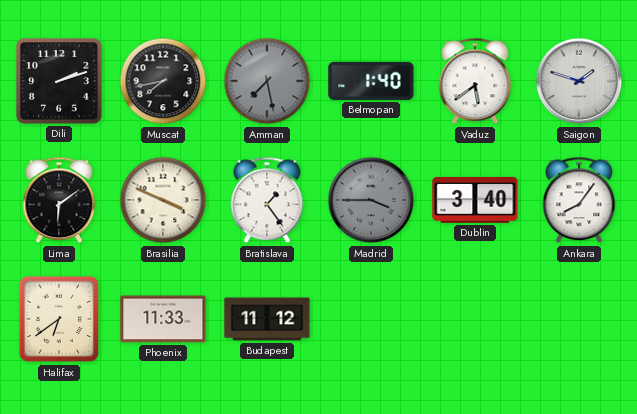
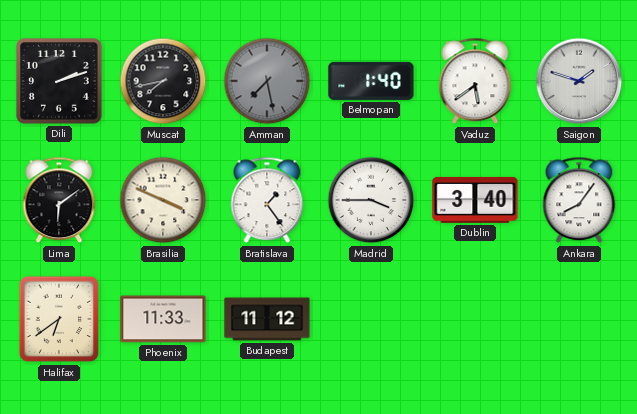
Madrid dial: grey -> white (371, 200)
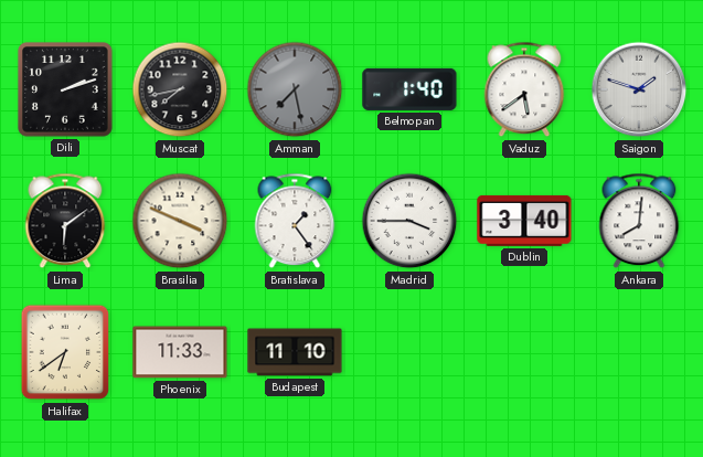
Ankara: 8:06 -> 8:01 (639, 221)
Budapest: 11:12 -> 11:10 (295, 352)
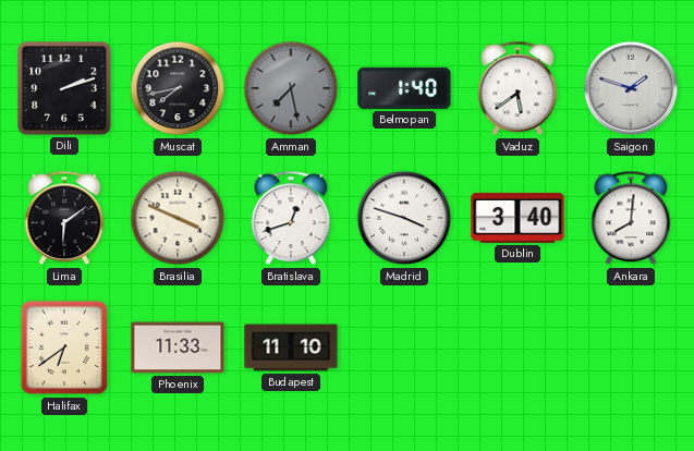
Bratislava: 1:24 -> 12:42 (291, 218)
Madrid: 3:45 -> 3:48 (404, 218)
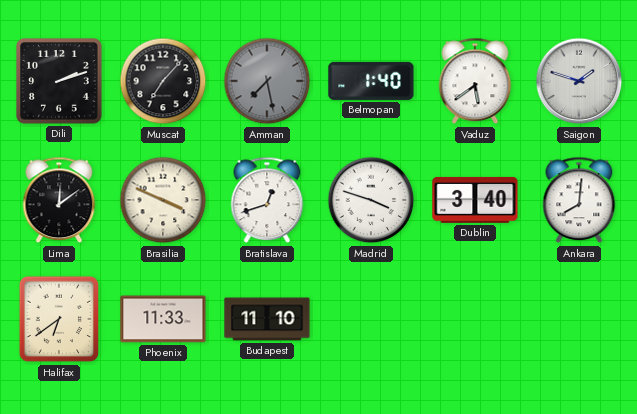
Muscat: 7:43 -> 7:07 (163, 81)
Lima: 6:09 -> 12:09 (59, 200)
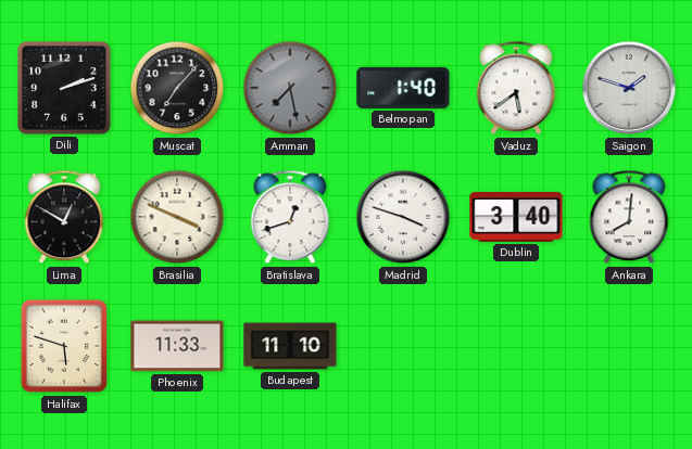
Lima: 12:09 -> 12:50 (64, 217)
Halifax: 6:39 -> 5:48 (64, 346)
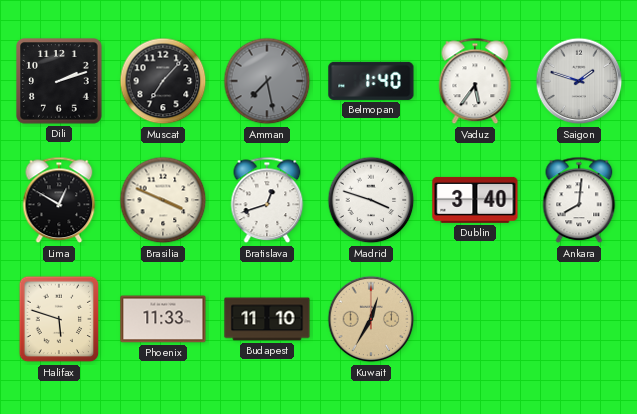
Vaduz: 5:39 -> 5:36 (475, 81)
Kuwait: none -> 12:35 (371, 319)
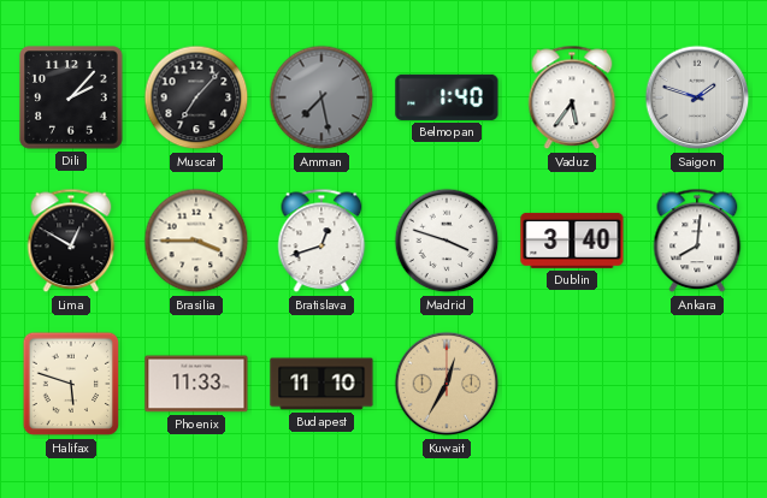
Dili: 2:12 -> 2:07 (71, 97)
Brasilia: 3:49 -> 3:45 (196, 241)
